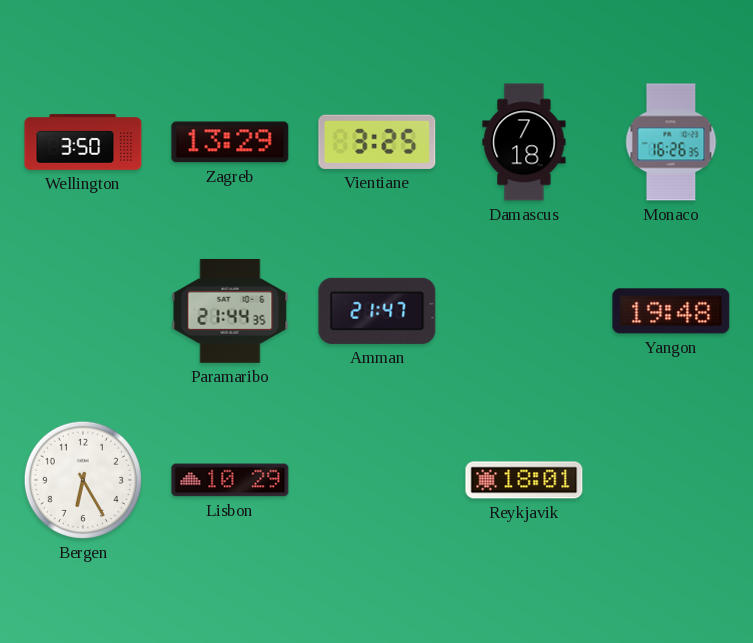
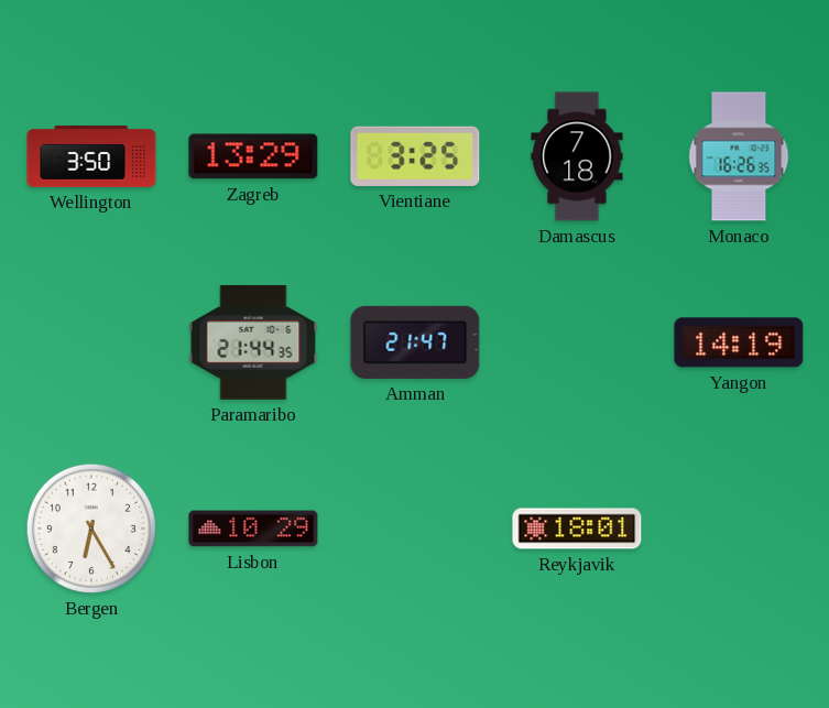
Yangon: 19:48 -> 14:19 (739, 342)
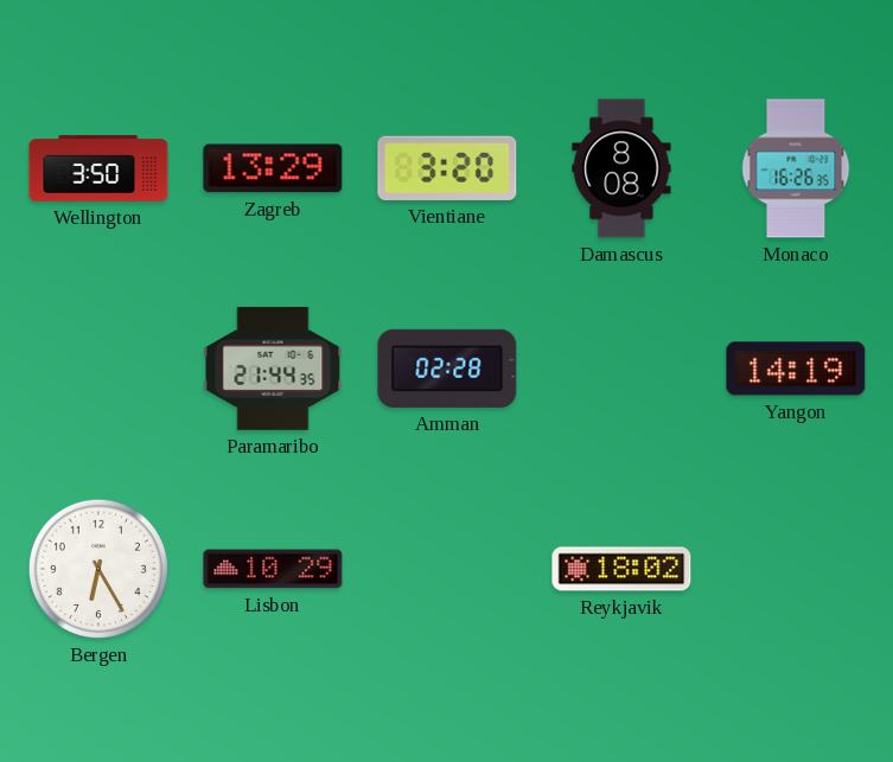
Vientiane: 3:25 -> 3:20 (447, 168)
Damascus: 7:18 -> 8:08 (621, 168)
Amman: 21:47 -> 02:28 (447, 369)
Reykjavik: 18:01 -> 18:02 (621, 569)
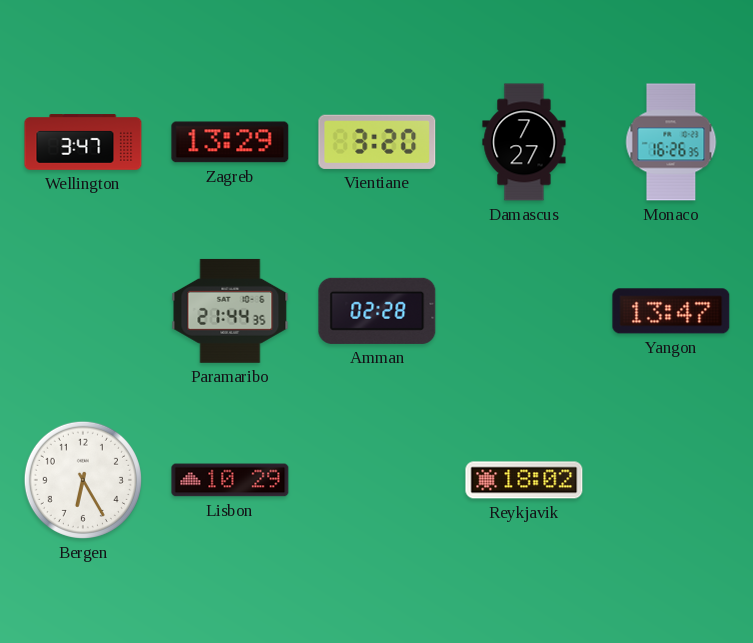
Wellington: 3:50 -> 3:47 (83, 142)
Damascus: 8:08 -> 7:27 (524, 142)
Yangon: 14:19 -> 13:47 (671, 311)
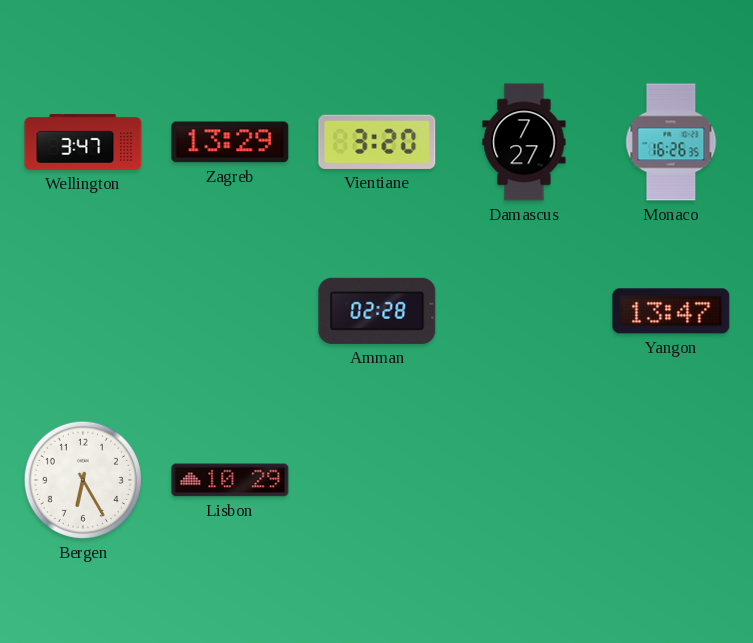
Paramaribo: 21:44 -> none (230, 311)
Reykjavik: 18:02 -> none (524, 480)
